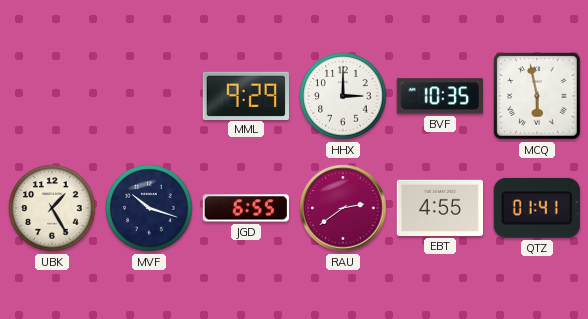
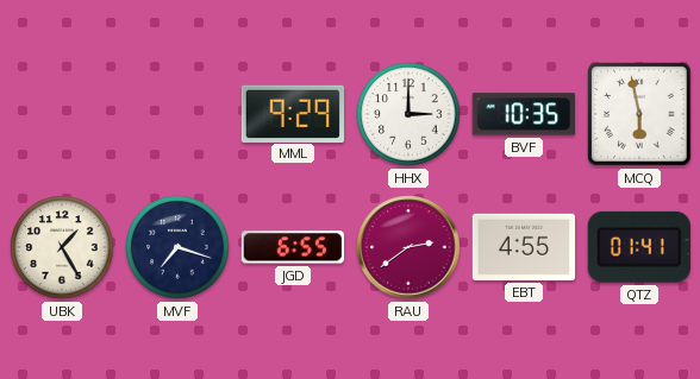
MVF: 10:18 -> 7:18 (177, 247)
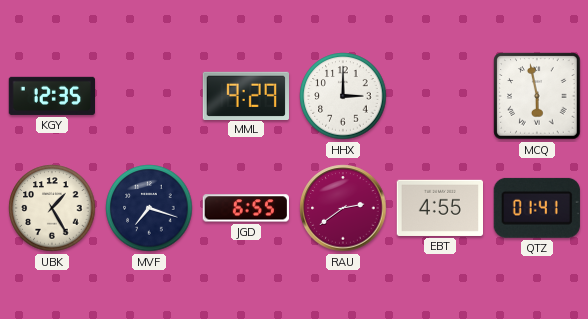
KGY: none -> 12:35 (51, 96)
BVF: 10:35 -> none (524, 114)
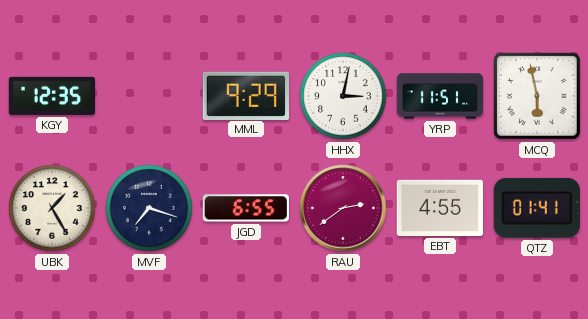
HHX: 3:00 -> 3:02 (343, 96)
YRP: none -> 11:51 (440, 96)
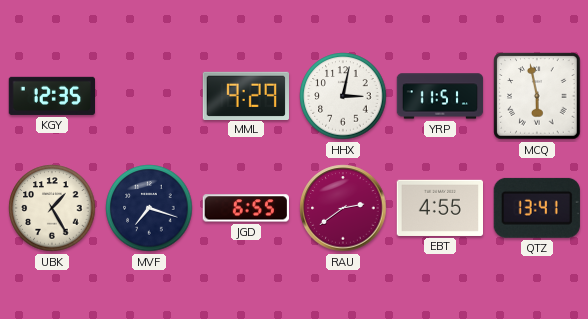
QTZ: 01:41 -> 13:41 (537, 208)
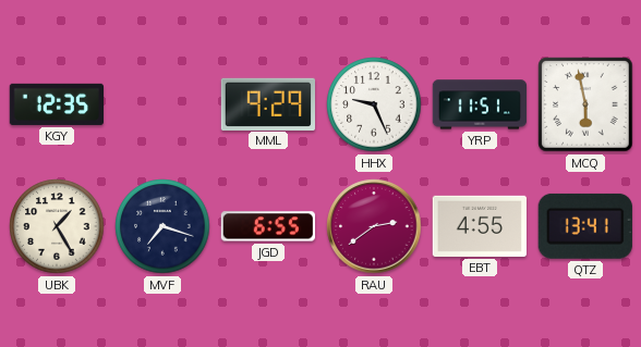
HHX: 3:02 -> 9:26 (374, 104)
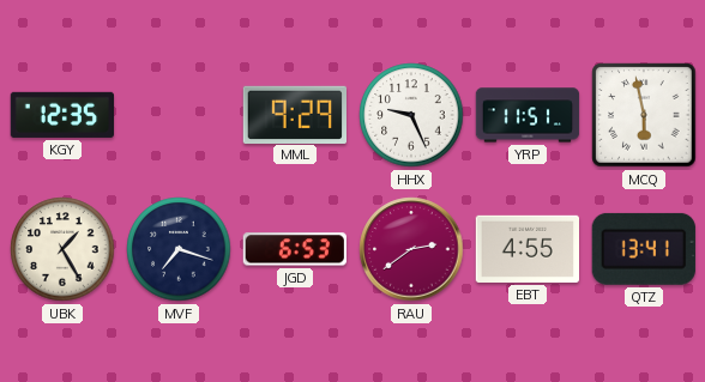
JGD: 6:55 -> 6:53 (295, 249)
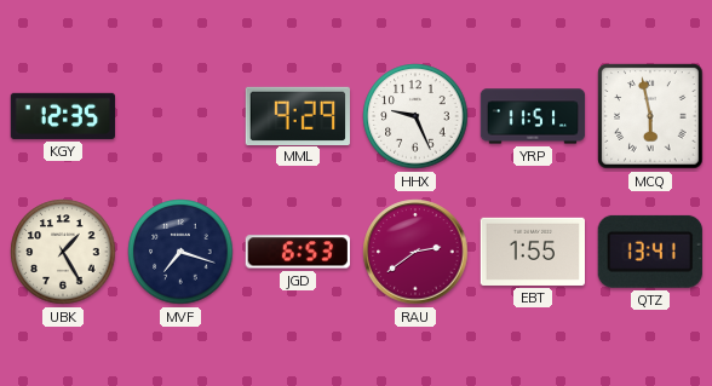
EBT: 4:55 -> 1:55 (532, 252)
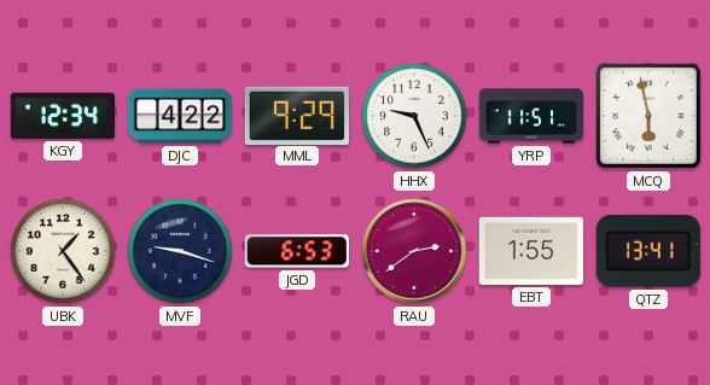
KGY: 12:35 -> 12:34 (62, 116)
DJC: none -> 4:22 (180, 116)
UBK: 1:25 -> 1:24 (63, 251)
MVF: 7:18 -> 9:18 (180, 251)
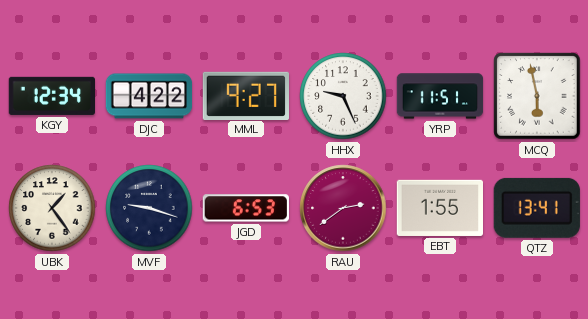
MML: 9:29 -> 9:27 (245, 95)
